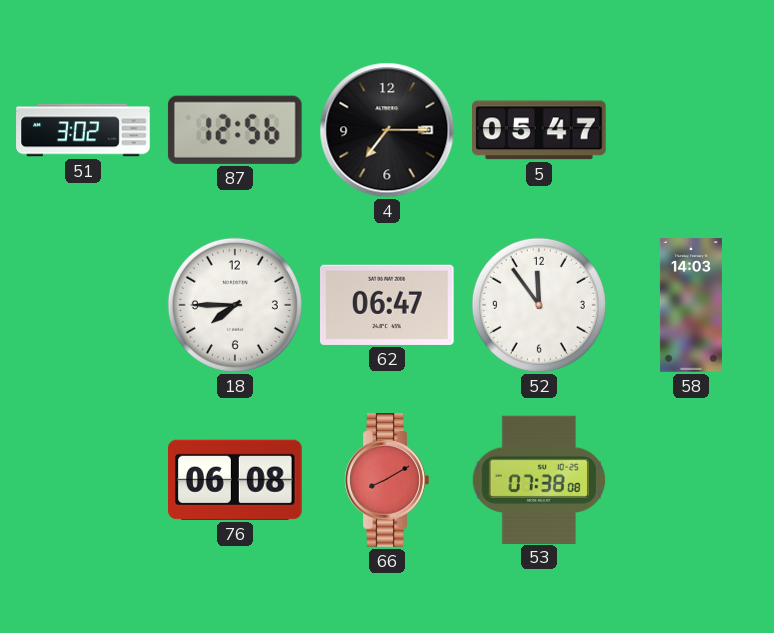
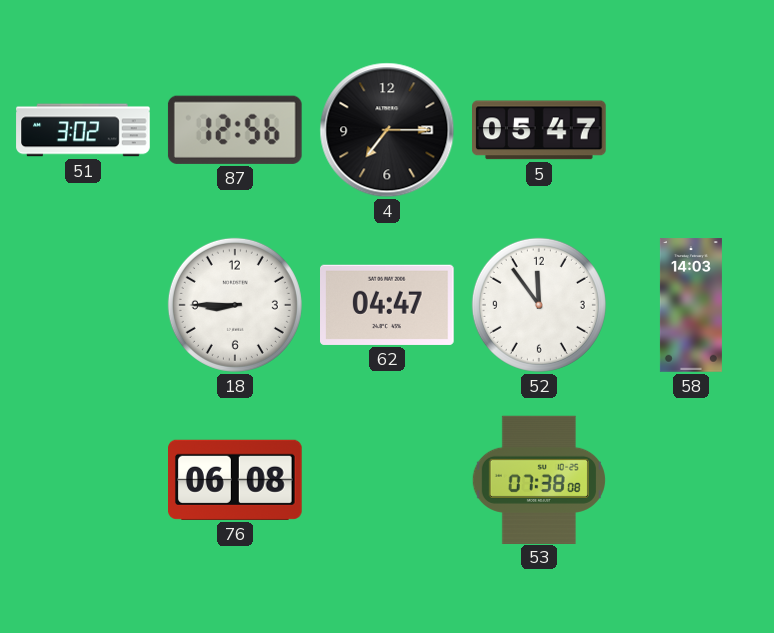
18: 7:45 -> 8:45 (235, 305)
62: 06:47 -> 04:47 (388, 305)
66: 8:10 -> none (387, 480)
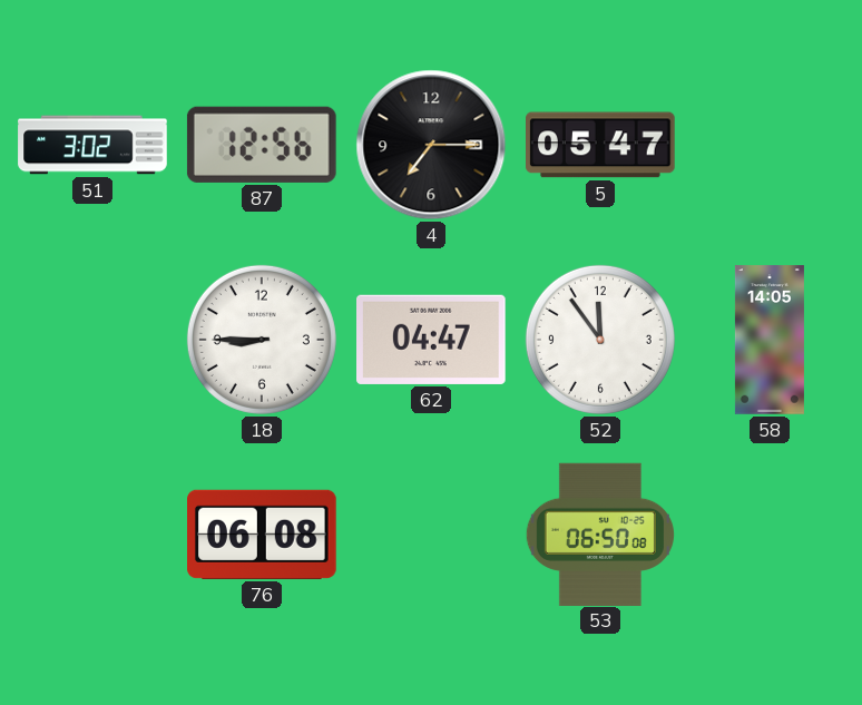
58: 14:03 -> 14:05 (770, 340)
53: 07:38 -> 06:50 (600, 533)
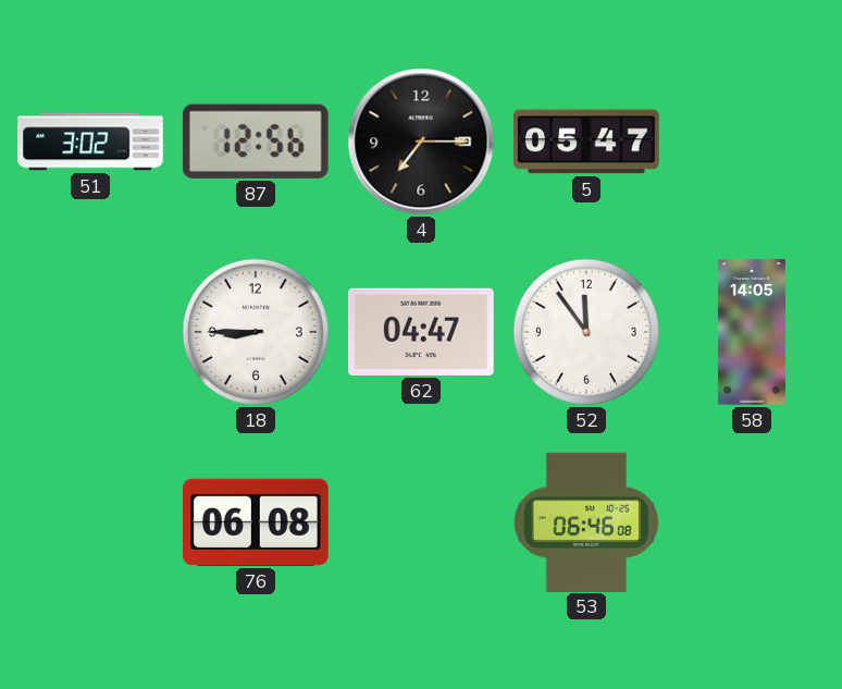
53: 06:50 -> 06:46 (586, 521)
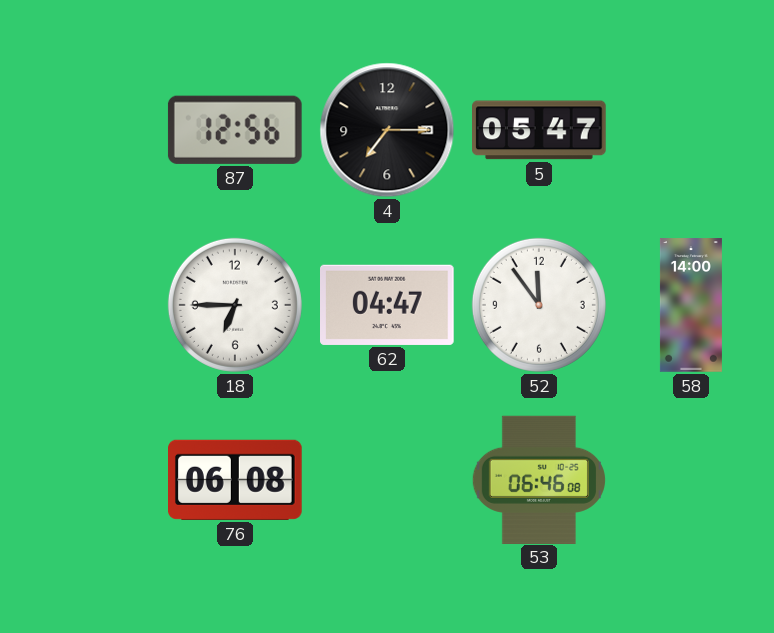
51: 3:02 -> none (90, 142)
18: 8:45 -> 6:45 (235, 305)
58: 14:05 -> 14:00 (691, 305)
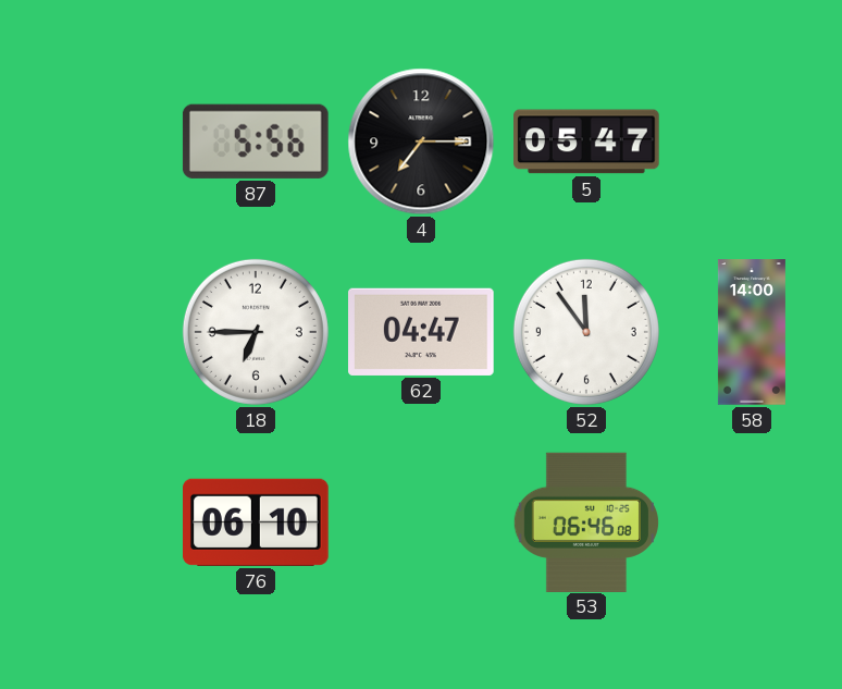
87: 12:56 -> 5:56 (256, 142)
76: 06:08 -> 06:10 (257, 522)
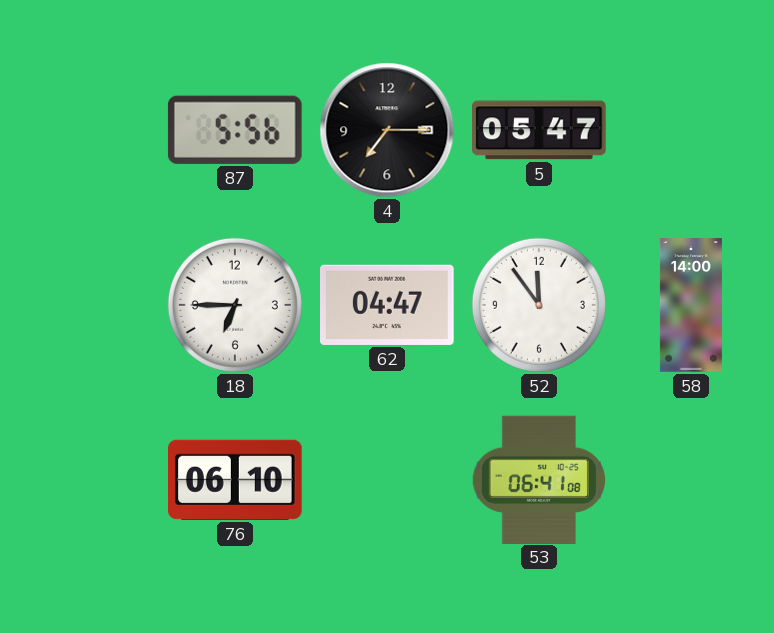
53: 06:46 -> 06:41 (539, 479)
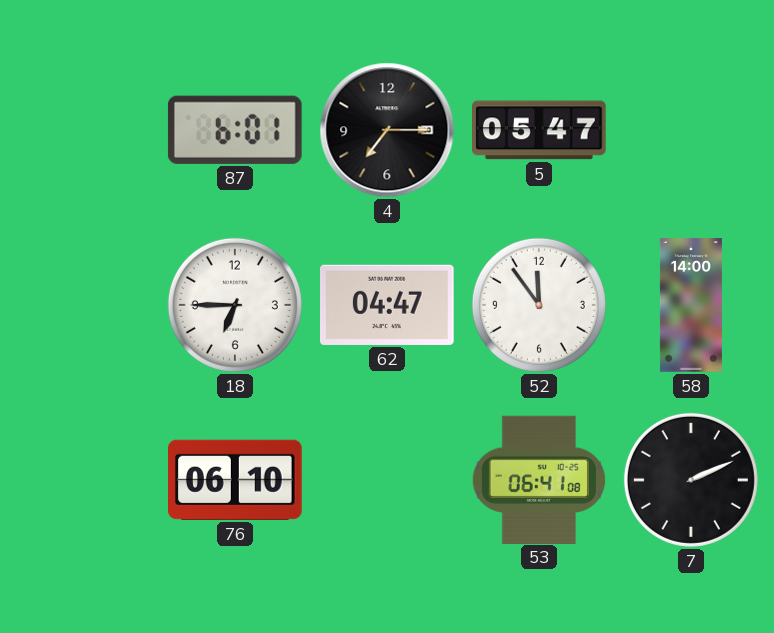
87: 5:56 -> 6:01 (235, 130)
7: none -> 2:11 (691, 480)
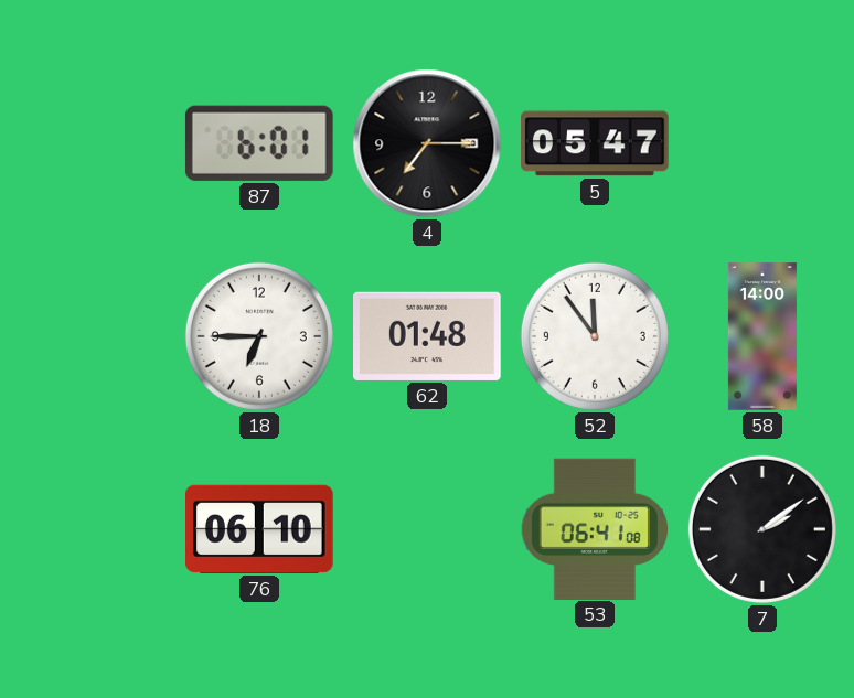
62: 04:47 -> 01:48 (428, 336)
7: 2:11 -> 2:09 (762, 529)
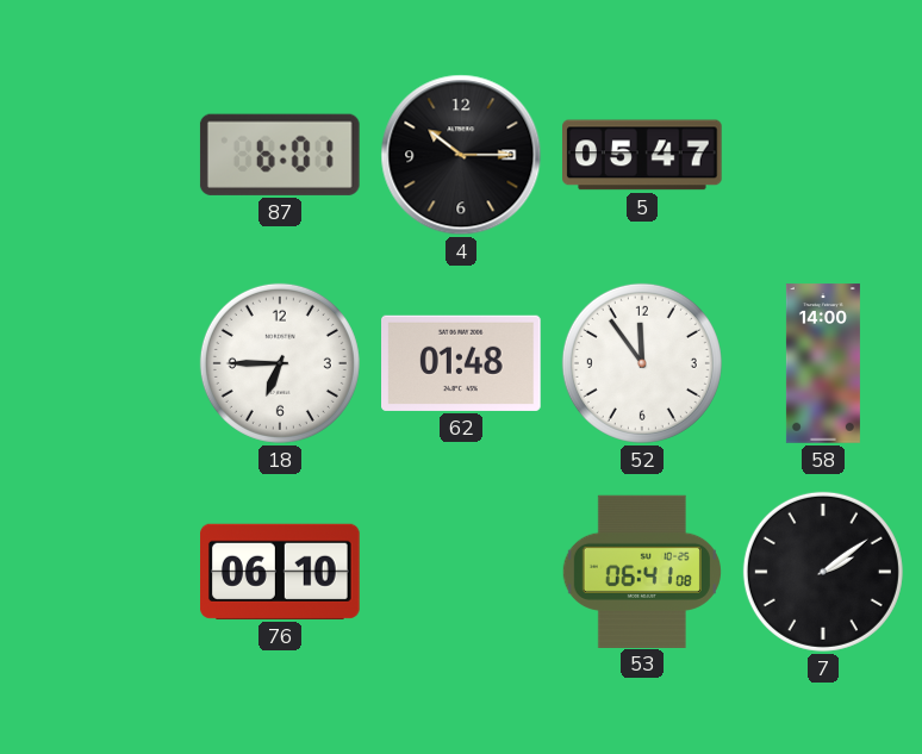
4: 7:15 -> 10:15 (461, 155)
